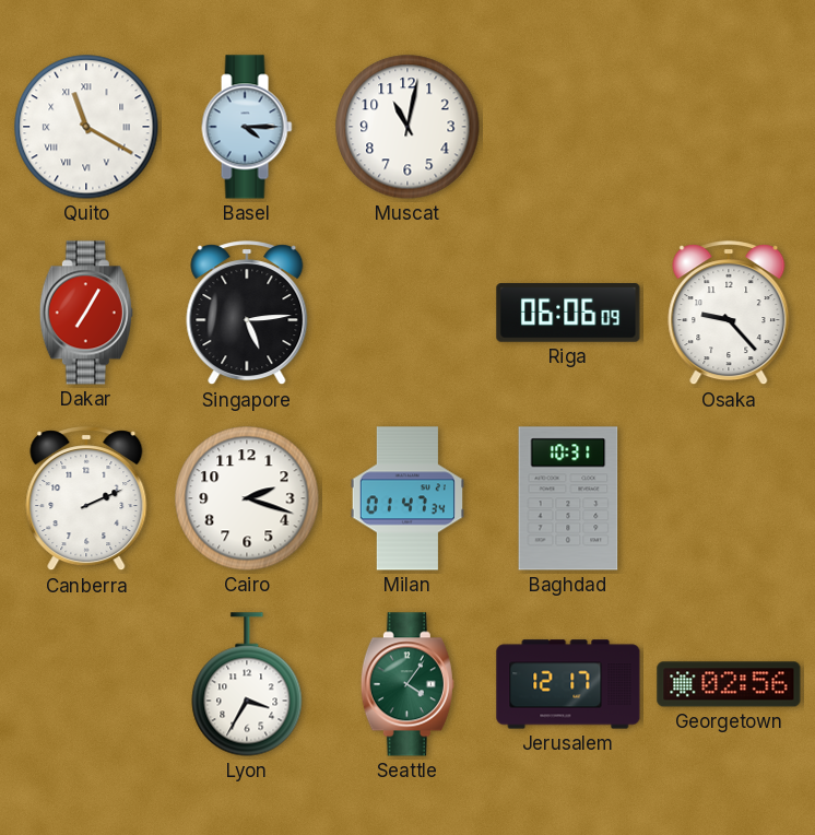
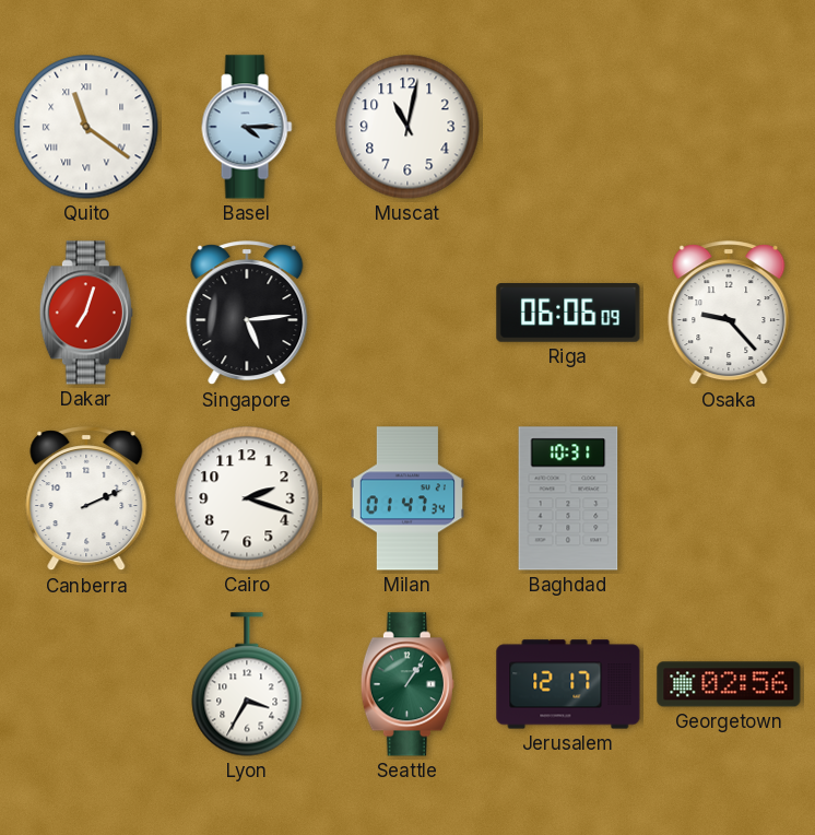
Quito: 11:20 -> 11:21 (86, 127)
Dakar: 7:05 -> 7:03 (86, 313)
Seattle: 4:06 -> 1:06 (407, 684)
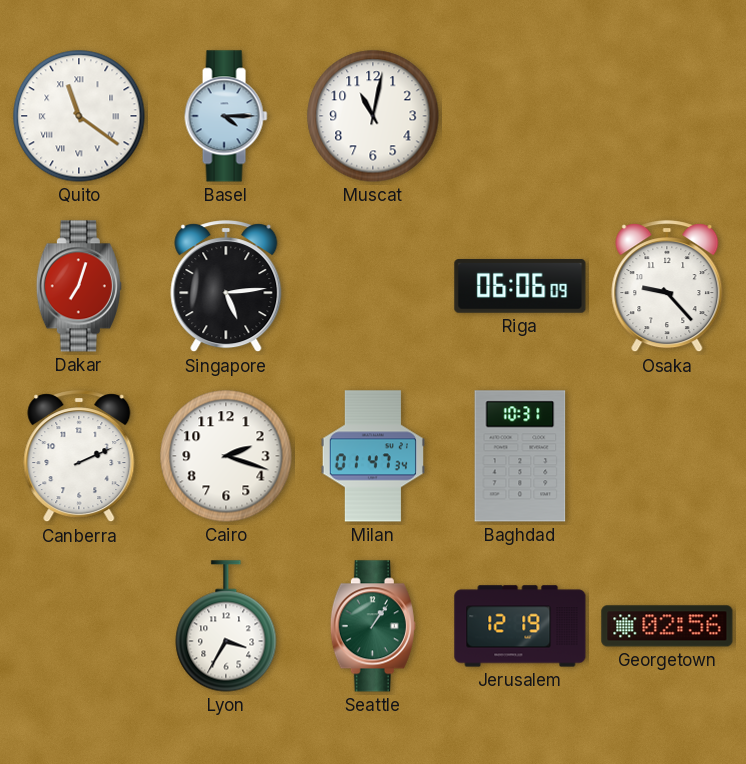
Jerusalem: 12:17 -> 12:19 (520, 626)
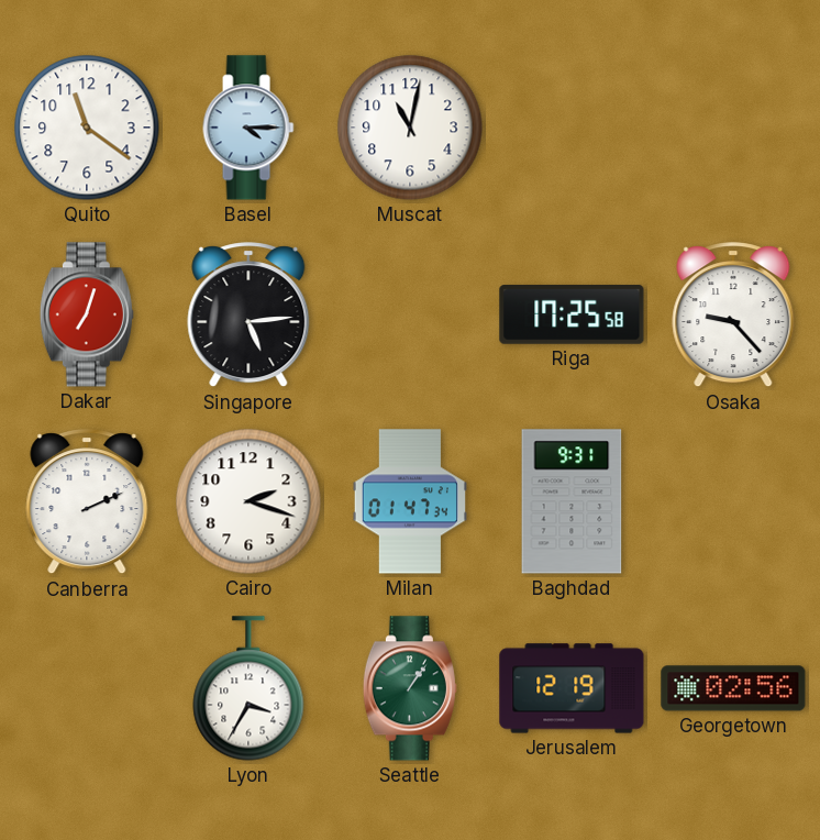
Quito numerals: Roman -> Arabic (87, 128)
Riga: 06:06 -> 17:25 (572, 314)
Baghdad: 10:31 -> 9:31 (572, 501)
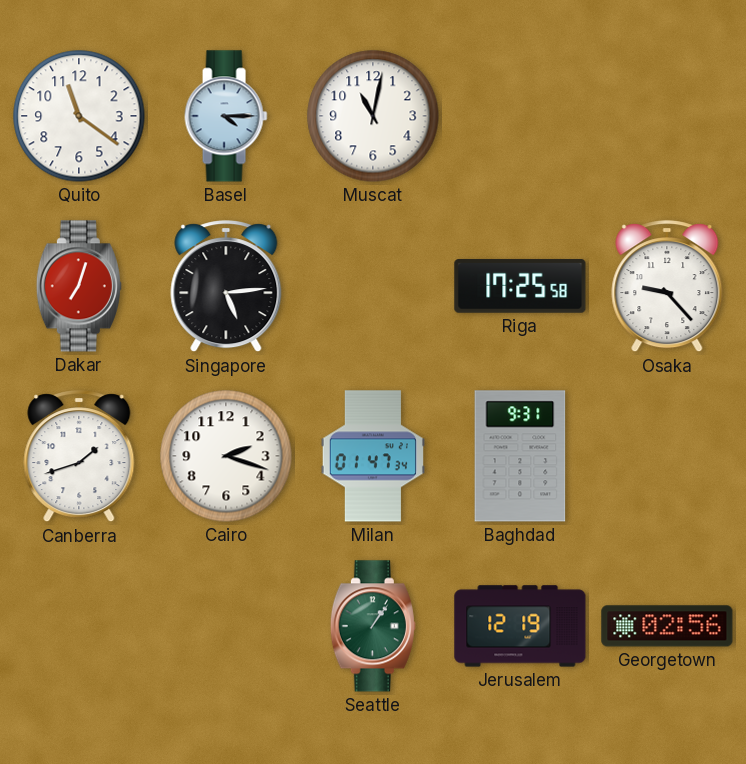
Canberra: 2:11 -> 1:42 (79, 457)
Lyon: 3:35 -> none (248, 688)
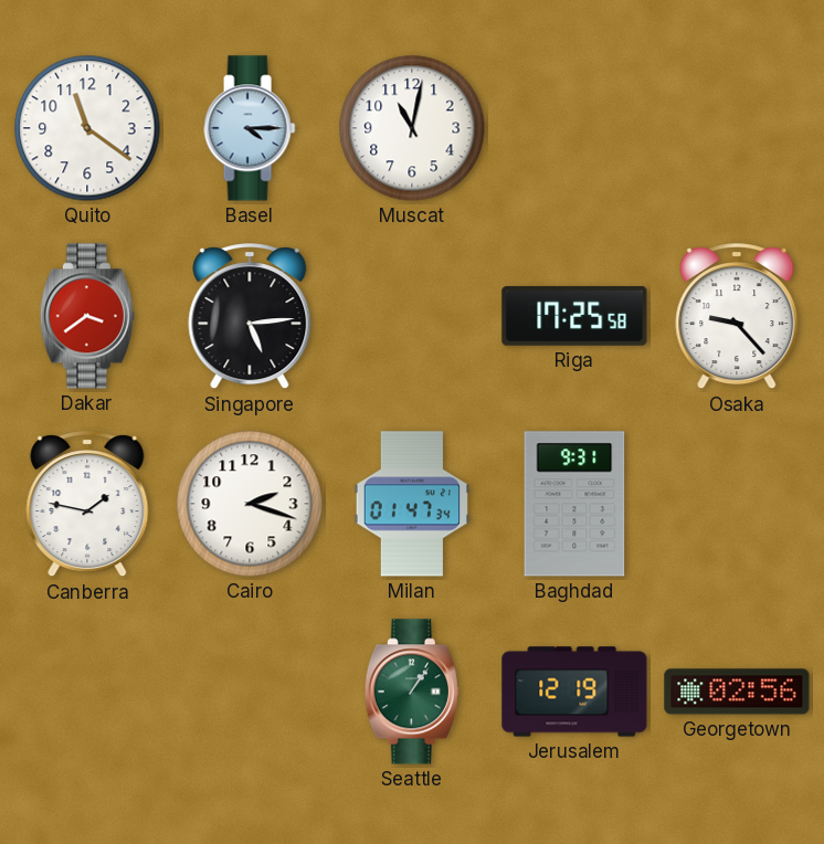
Dakar: 7:03 -> 3:39 (87, 316)
Canberra: 1:42 -> 1:47 (87, 505)
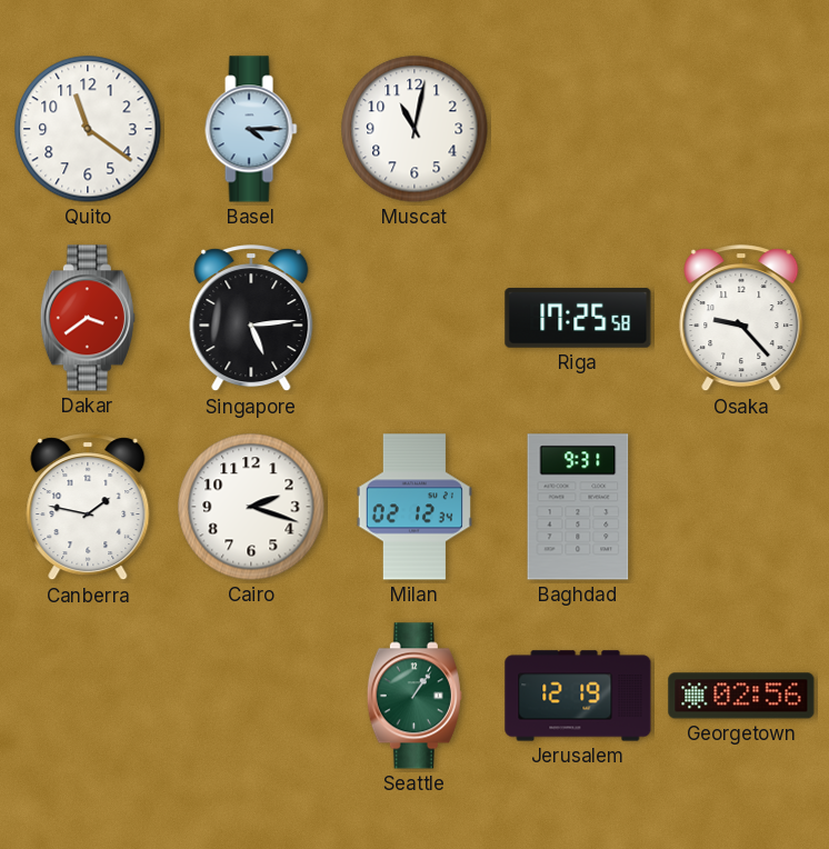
Milan: 01:47 -> 02:12 (414, 507)
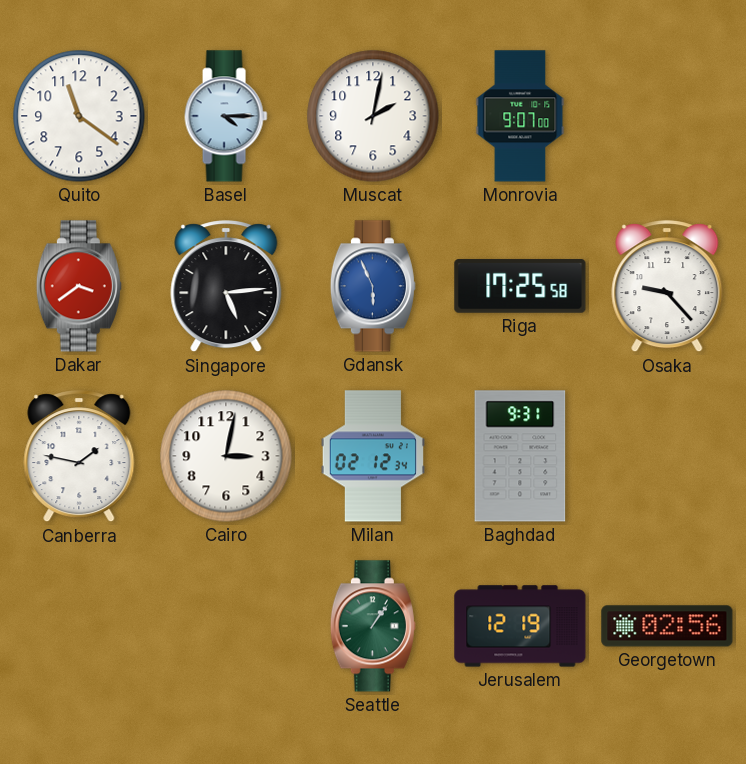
Muscat: 11:02 -> 2:02 (373, 116)
Monrovia: none -> 9:07 (520, 116)
Gdansk: none -> 5:56 (373, 286)
Cairo: 2:18 -> 3:02 (226, 456)
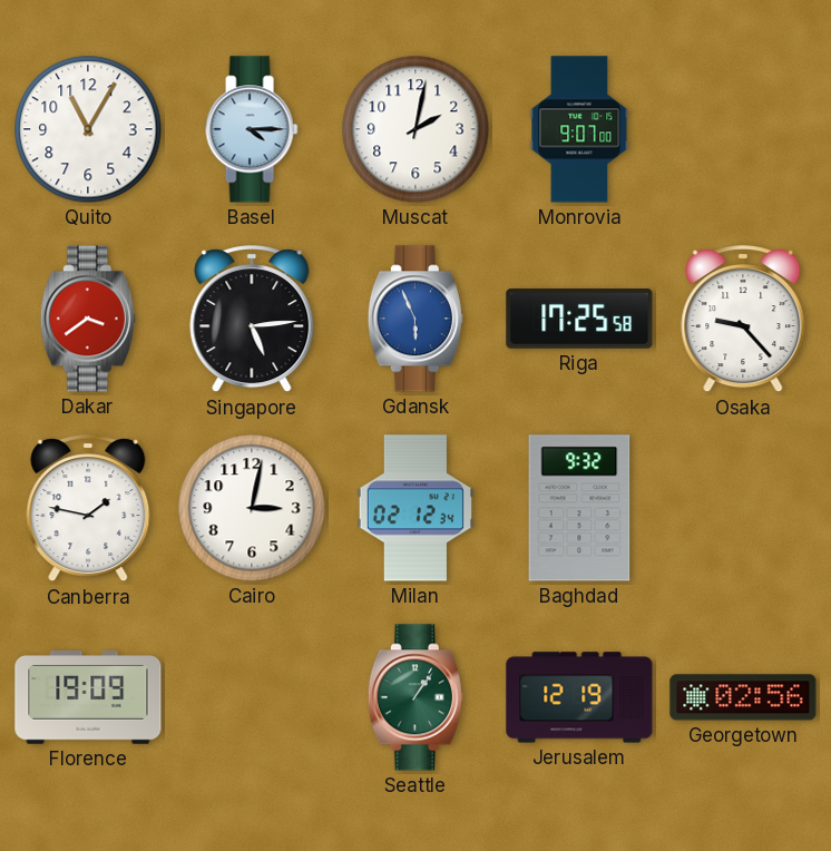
Quito: 11:21 -> 11:05 (88, 129)
Baghdad: 9:31 -> 9:32 (579, 508)
Florence: none -> 19:09 (88, 698)
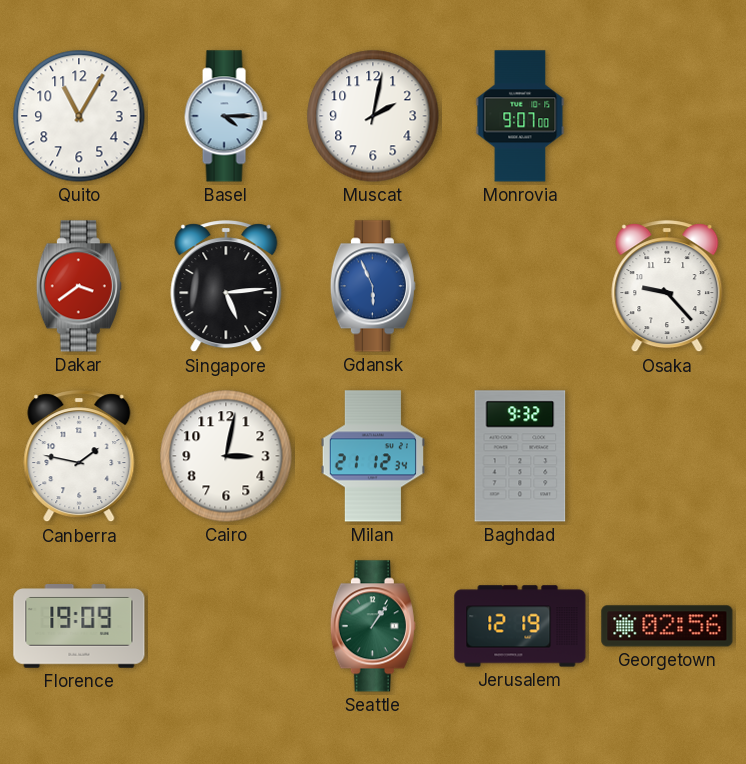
Riga: 17:25 -> none (579, 319)
Milan: 02:12 -> 21:12 (373, 456)
